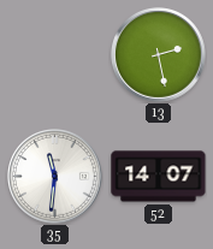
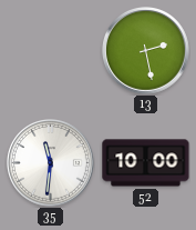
52: 14:07 -> 10:00 (146, 163)
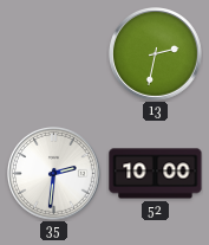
13: 2:28 -> 2:32 (156, 54)
35: 11:31 -> 2:31 (54, 174)
